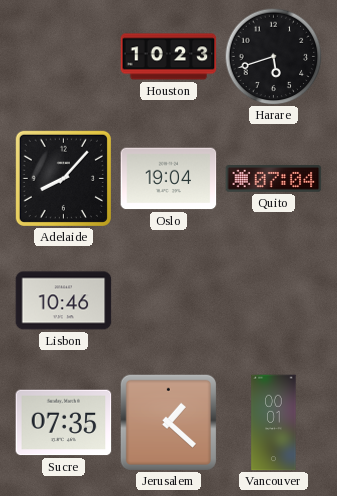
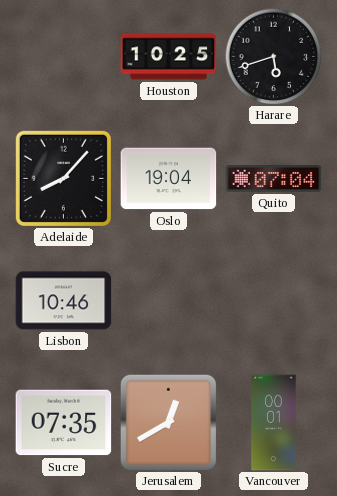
Houston: 10:23 -> 10:25 (169, 57)
Jerusalem: 1:22 -> 12:40 (168, 422)
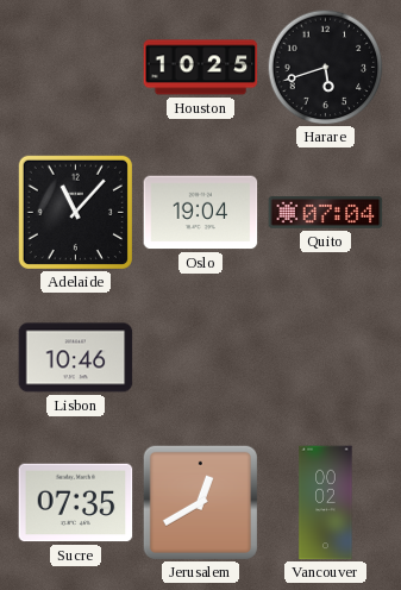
Adelaide: 8:07 -> 11:07 (75, 212)
Vancouver: 00:01 -> 00:02 (326, 503)
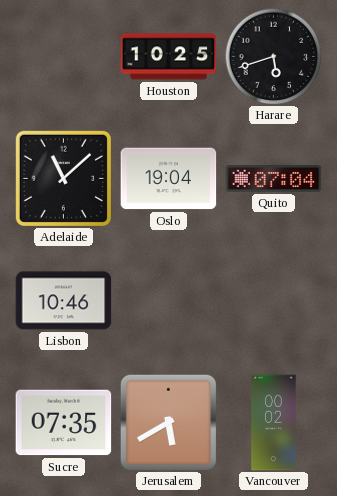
Adelaide: 11:07 -> 11:08 (63, 178)
Jerusalem: 12:40 -> 5:40 (168, 422)
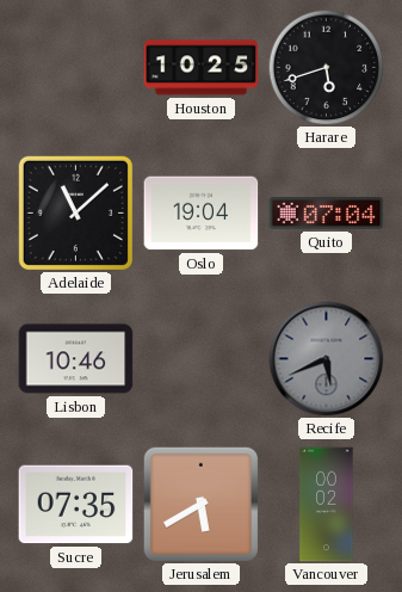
Recife: none -> 5:41 (327, 359)
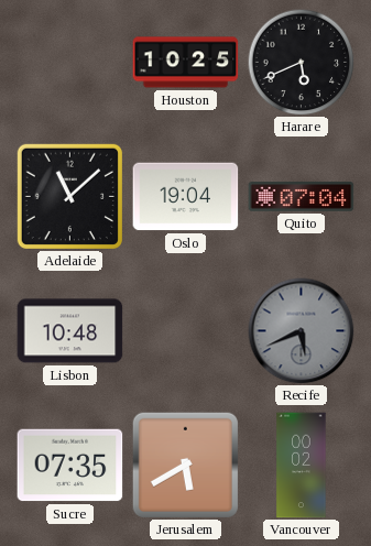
Harare: 5:42 -> 5:41 (301, 62)
Lisbon: 10:46 -> 10:48 (70, 331)
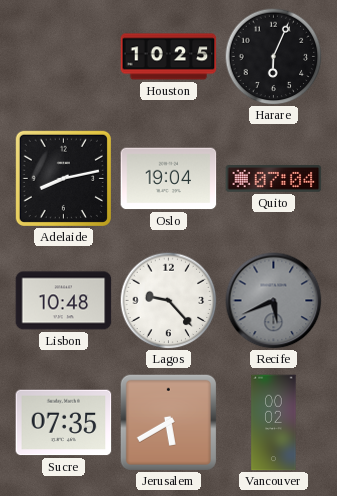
Harare: 5:41 -> 6:04 (273, 56)
Adelaide: 11:08 -> 8:13 (63, 178)
Lagos: none -> 9:23 (168, 300)
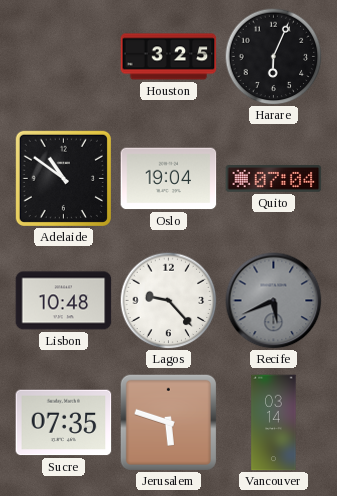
Houston: 10:25 -> 3:25 (169, 57)
Adelaide: 8:13 -> 10:51 (63, 178)
Jerusalem: 5:40 -> 5:48 (168, 422)
Vancouver: 00:02 -> 03:14 (274, 423)
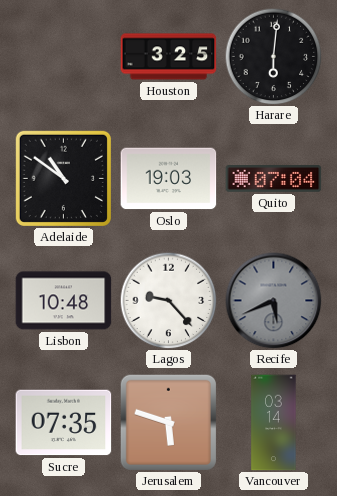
Harare: 6:04 -> 6:01 (273, 56)
Oslo: 19:04 -> 19:03 (169, 179)
